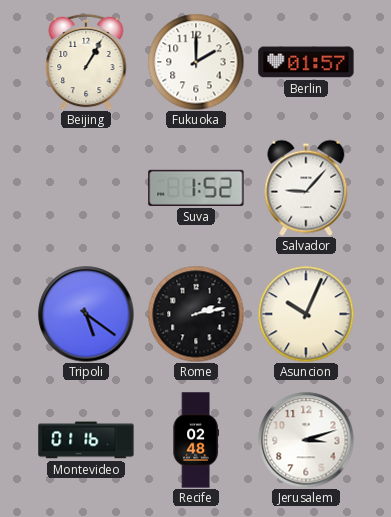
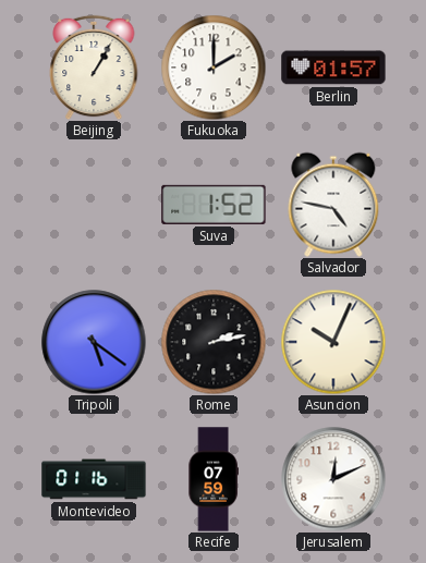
Salvador: 9:07 -> 4:47 (333, 205)
Recife: 02:48 -> 07:59 (214, 479)
Jerusalem: 3:12 -> 12:11 (333, 479)
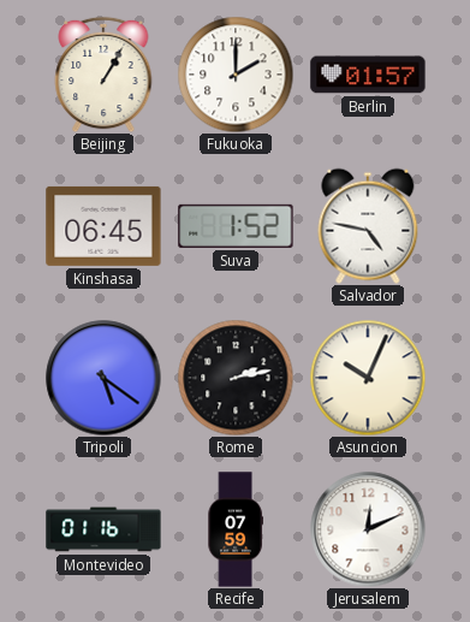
Kinshasa: none -> 06:45 (103, 226)
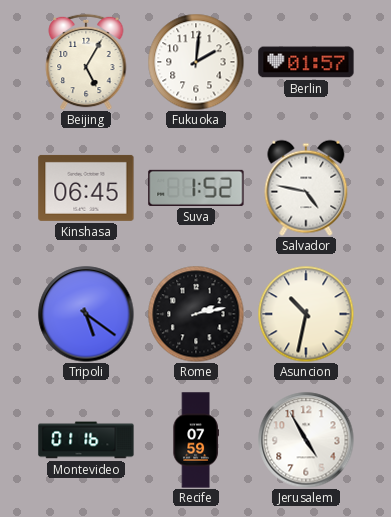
Beijing: 1:05 -> 5:05 (86, 62)
Fukuoka: 2:00 -> 2:01 (196, 62)
Asuncion: 10:04 -> 10:32 (306, 314)
Jerusalem: 12:11 -> 4:55 (306, 440)
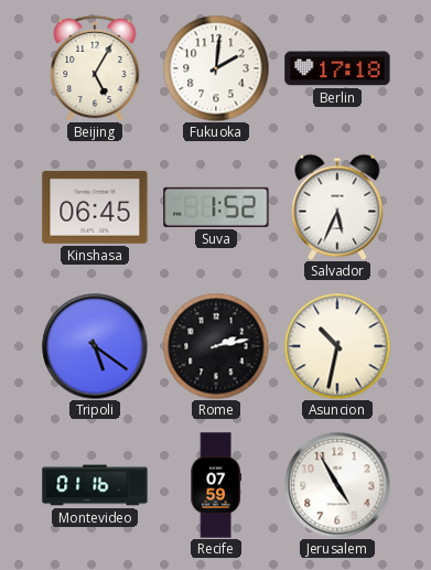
Berlin: 01:57 -> 17:18 (337, 68)
Salvador: 4:47 -> 5:34 (337, 207)
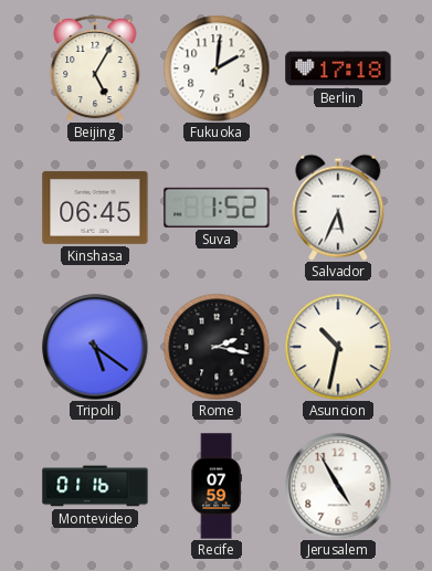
Rome: 2:13 -> 2:17 (217, 347)
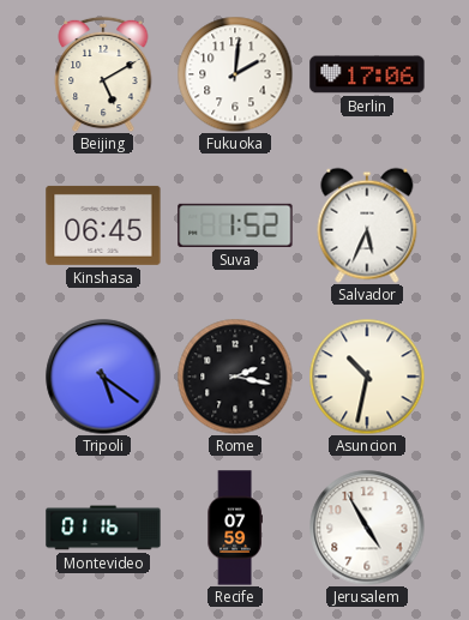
Beijing: 5:05 -> 5:10 (103, 74)
Berlin: 17:18 -> 17:06 (367, 74)
